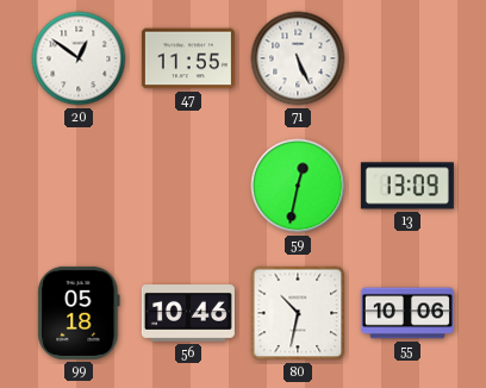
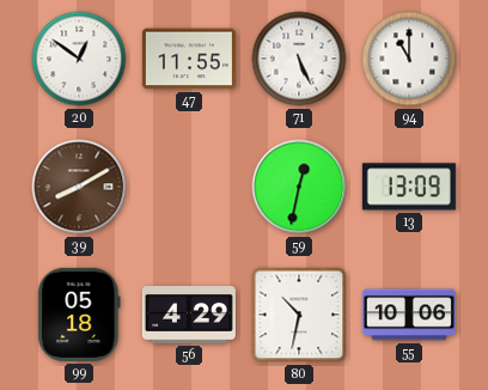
94: none -> 11:00 (409, 59)
39: none -> 8:10 (79, 187)
56: 10:46 -> 4:29 (189, 316)
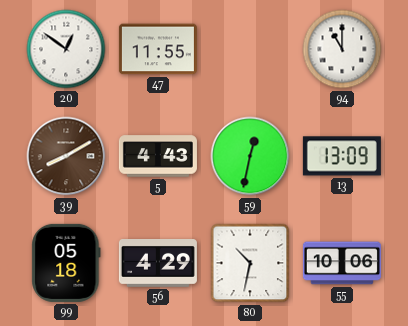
71: 5:26 -> none (299, 59)
5: none -> 4:43 (158, 156)
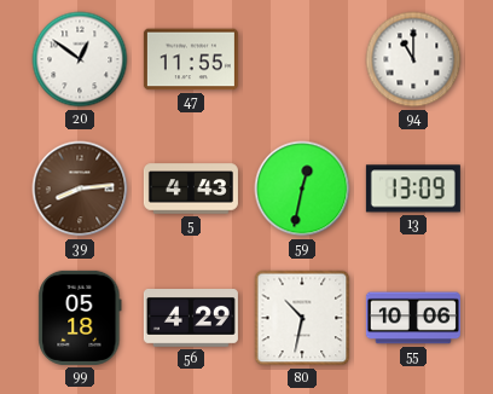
39: 8:10 -> 8:14 (80, 189)
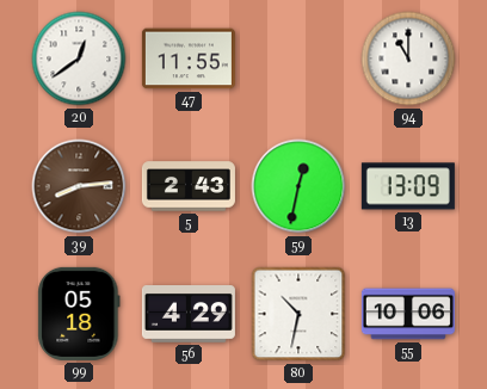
20: 12:51 -> 12:39 (79, 58)
5: 4:43 -> 2:43 (189, 186)
